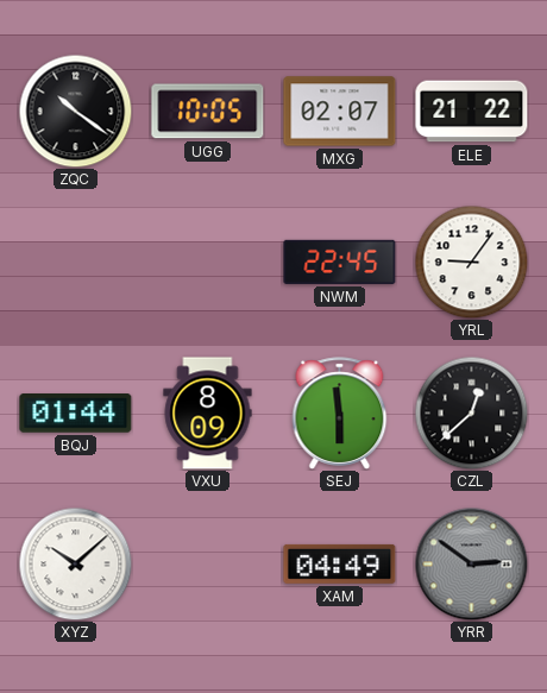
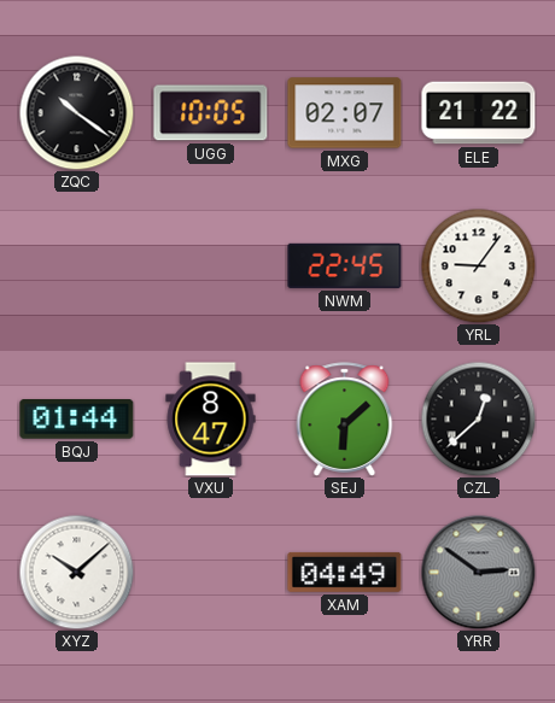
VXU: 8:09 -> 8:47 (211, 420)
SEJ: 5:59 -> 6:08 (345, 420)
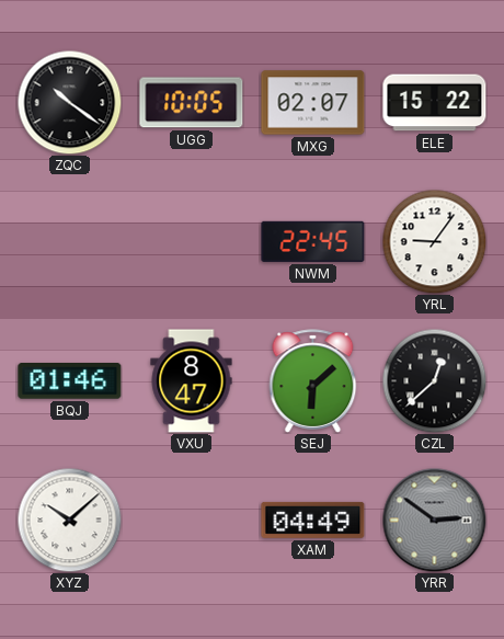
ELE: 21:22 -> 15:22 (435, 103)
BQJ: 01:44 -> 01:46 (70, 381)
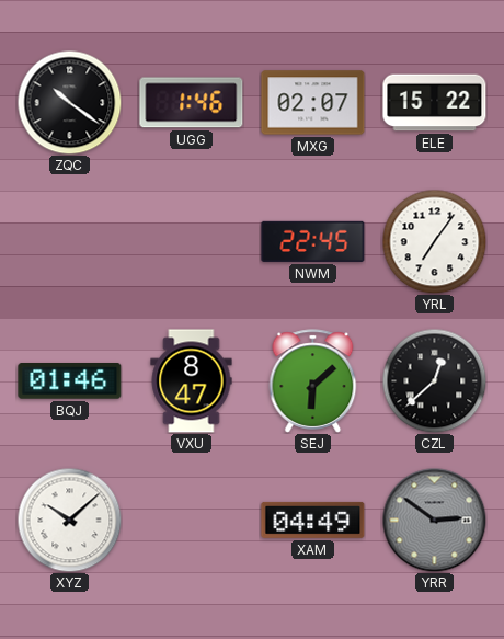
UGG: 10:05 -> 1:46 (192, 103)
YRL: 9:06 -> 7:06 (434, 241)
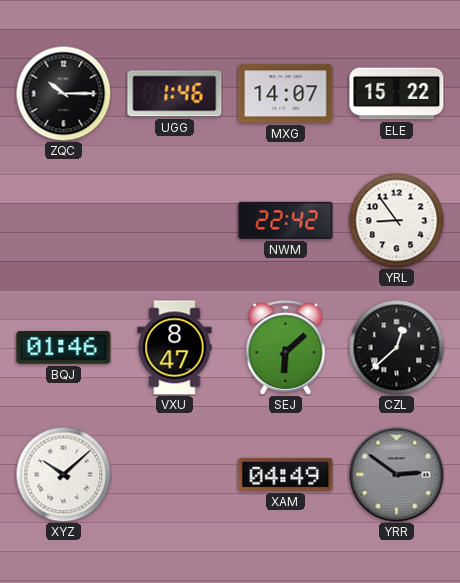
ZQC: 10:21 -> 10:15 (63, 93)
MXG: 02:07 -> 14:07 (286, 94)
NWM: 22:45 -> 22:42 (286, 220)
YRL: 7:06 -> 8:54 (396, 220)
